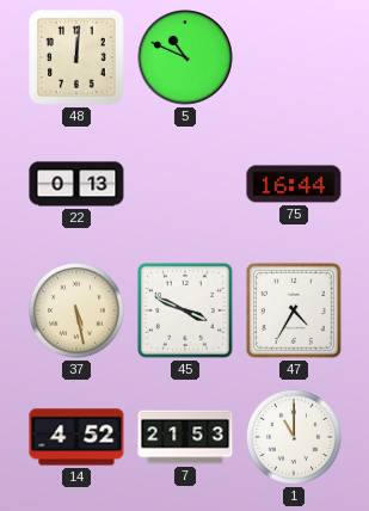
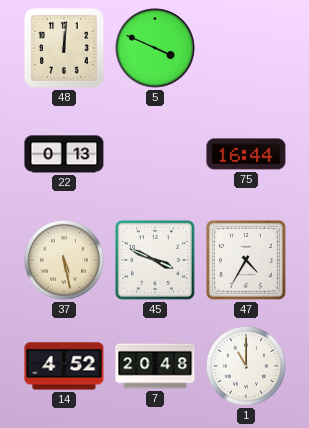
5: 10:49 -> 3:49 (155, 48)
7: 21:53 -> 20:48 (155, 366)
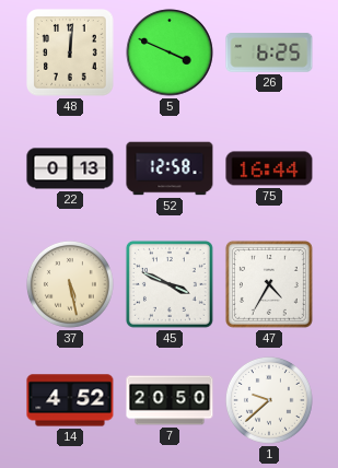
26: none -> 6:25 (269, 52)
52: none -> 12:58 (170, 168)
7: 20:48 -> 20:50 (170, 400)
1: 11:00 -> 9:38 (269, 400)
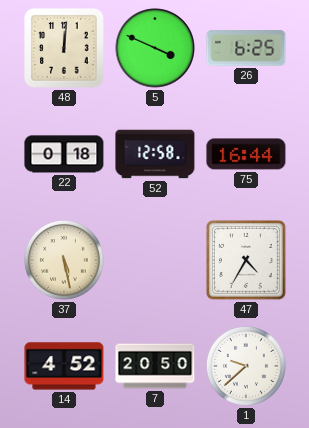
22: 0:13 -> 0:18 (64, 154)
45: 3:49 -> none (170, 284)
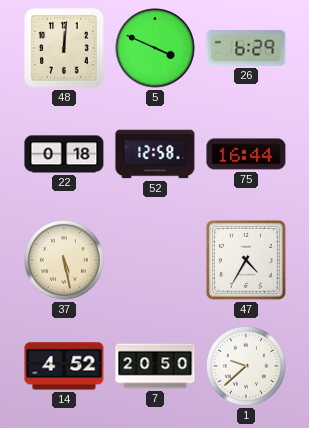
26: 6:25 -> 6:29 (246, 48)
